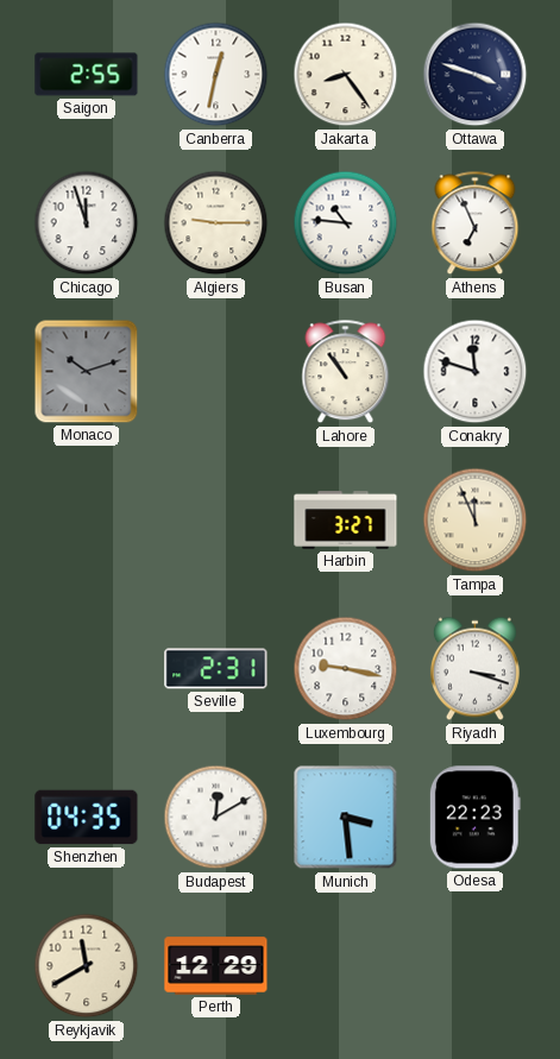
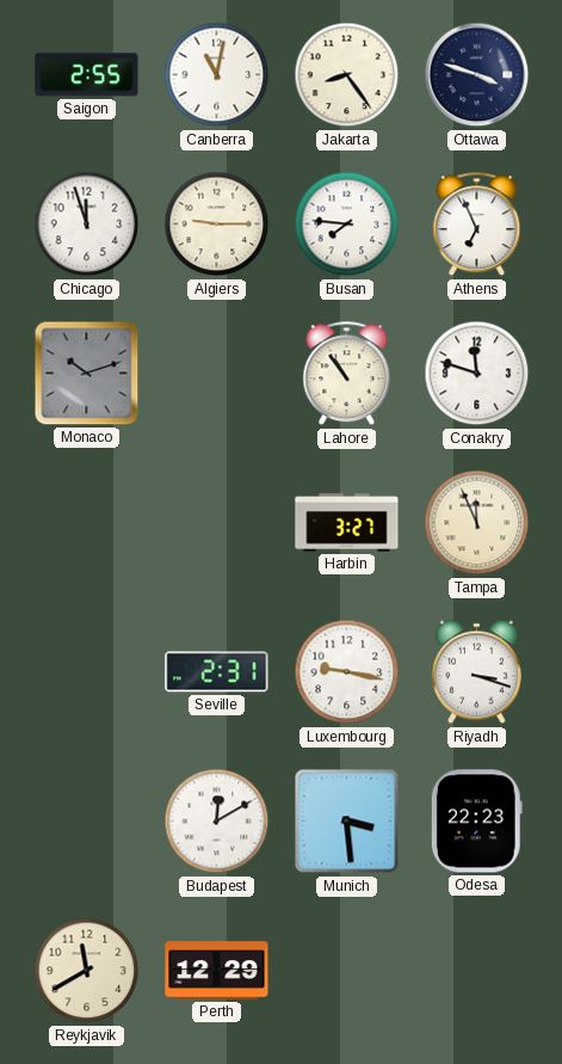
Canberra: 12:32 -> 11:02 (217, 75)
Busan: 10:46 -> 7:46 (347, 225)
Shenzhen: 04:35 -> none (87, 818)
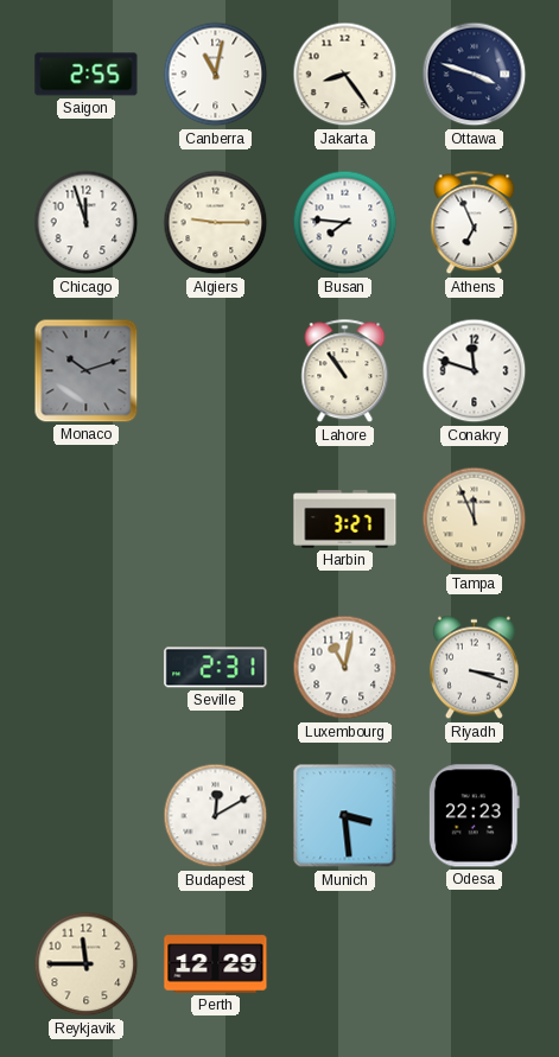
Luxembourg: 9:17 -> 11:02 (345, 668)
Reykjavik: 11:40 -> 11:45 (87, 964)
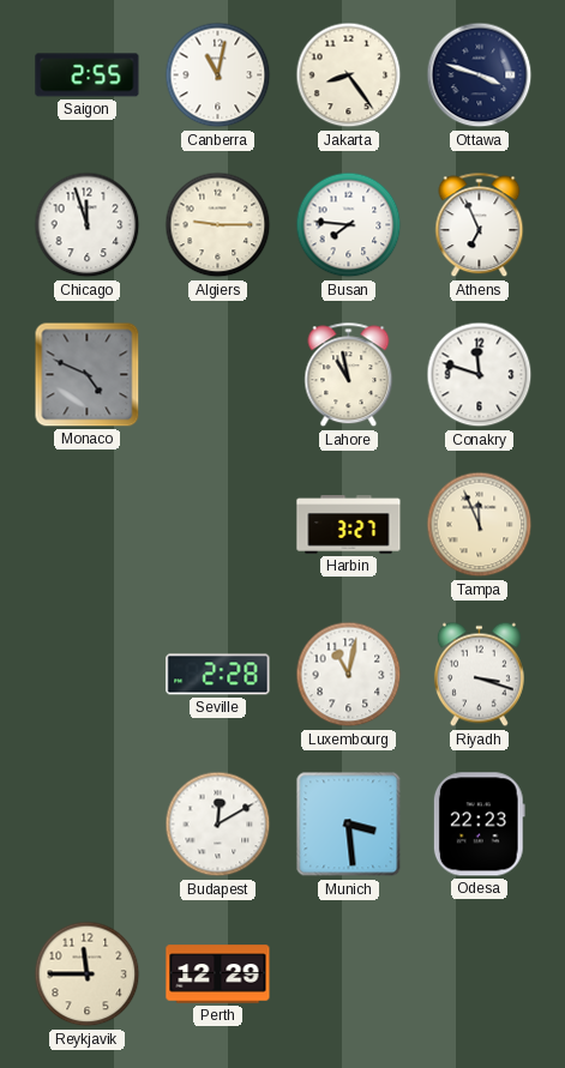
Monaco: 10:12 -> 4:49 (88, 375)
Lahore: 10:54 -> 10:58 (349, 375)
Seville: 2:31 -> 2:28 (218, 675)
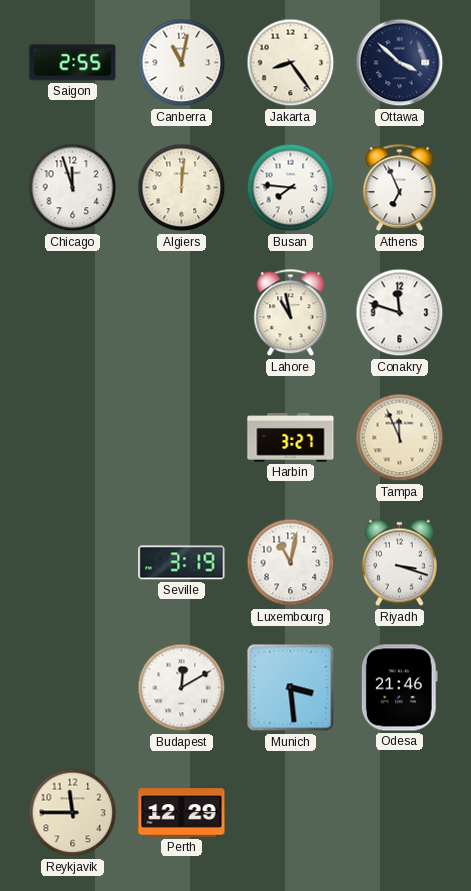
Ottawa: 3:48 -> 3:52 (400, 63)
Algiers: 9:15 -> 12:01 (182, 188)
Monaco: 4:49 -> none (88, 375)
Seville: 2:28 -> 3:19 (182, 563)
Odesa: 22:23 -> 21:46 (399, 688)
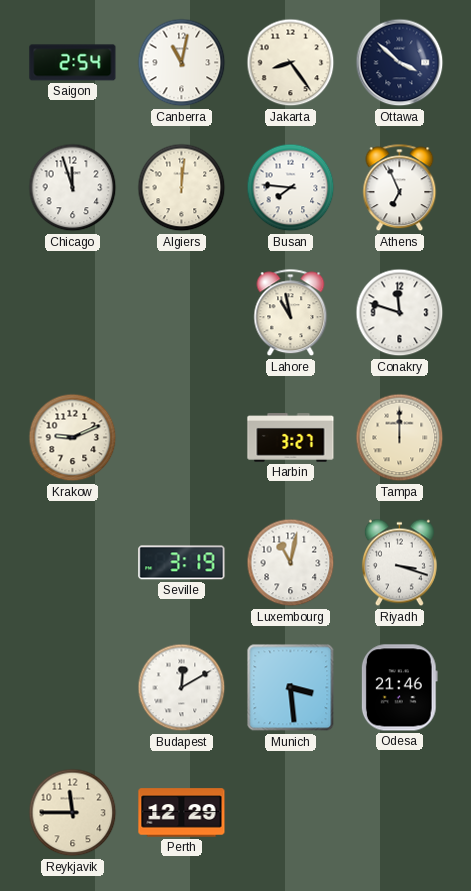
Saigon: 2:55 -> 2:54 (73, 63)
Krakow: none -> 9:11 (73, 438)
Tampa: 11:56 -> 12:00 (400, 438)
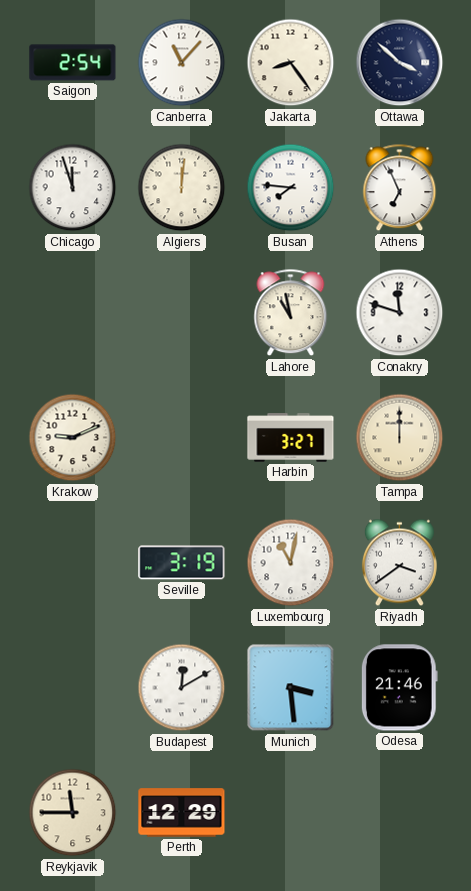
Canberra: 11:02 -> 11:07 (182, 63)
Riyadh: 3:18 -> 3:39 (399, 563)
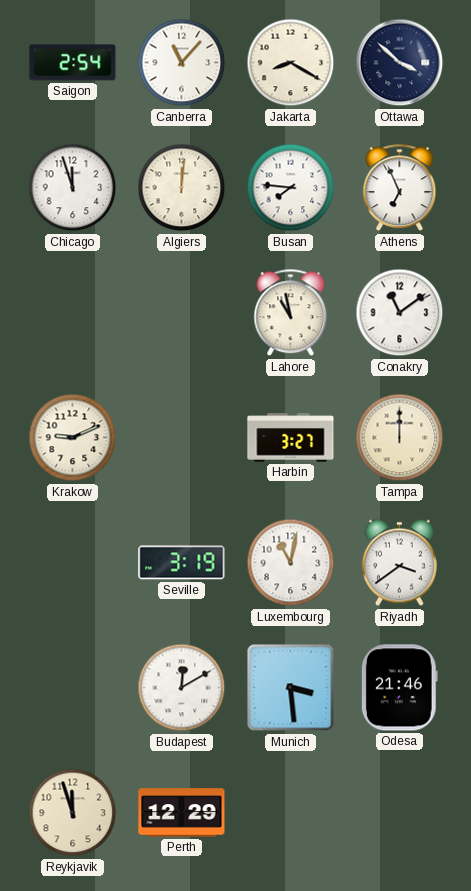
Jakarta: 8:24 -> 8:20 (291, 63)
Conakry: 11:48 -> 11:09 (400, 313)
Reykjavik: 11:45 -> 11:57 (73, 813)
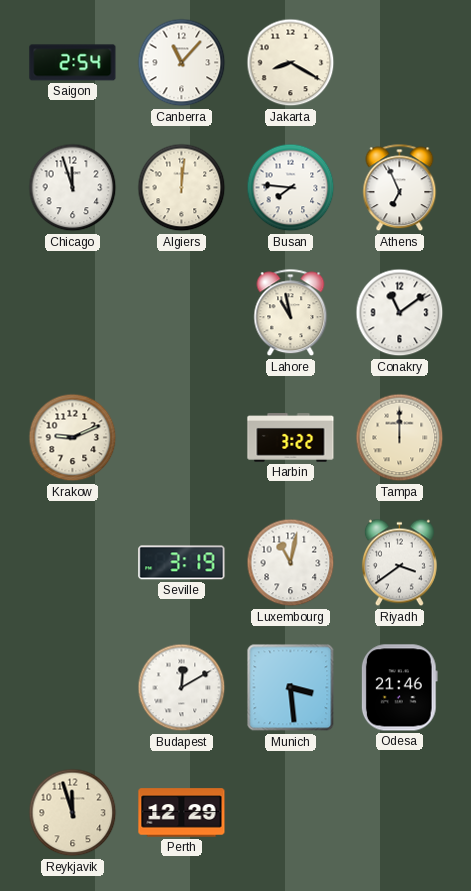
Ottawa: 3:52 -> none (400, 63)
Harbin: 3:27 -> 3:22 (291, 438)
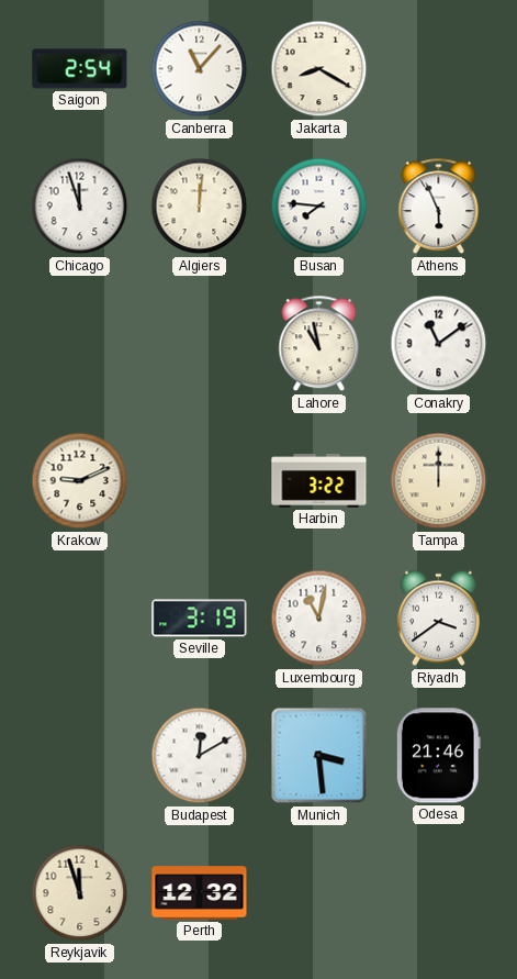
Athens: 6:56 -> 5:56 (439, 207)
Perth: 12:29 -> 12:32 (200, 893)
